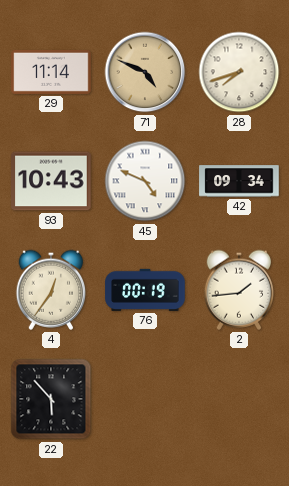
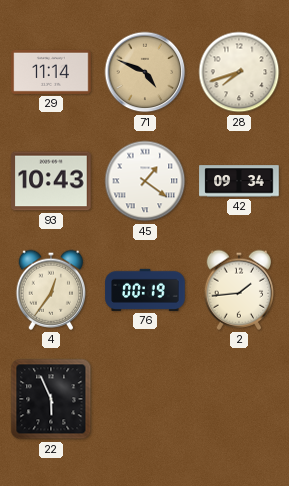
45: 4:49 -> 1:21 (145, 181)
22: 5:53 -> 5:56 (51, 399)
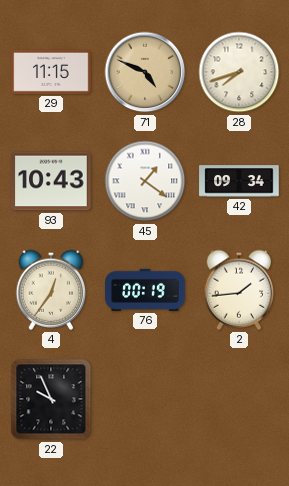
29: 11:14 -> 11:15 (51, 72)
22: 5:56 -> 9:56 (51, 399)
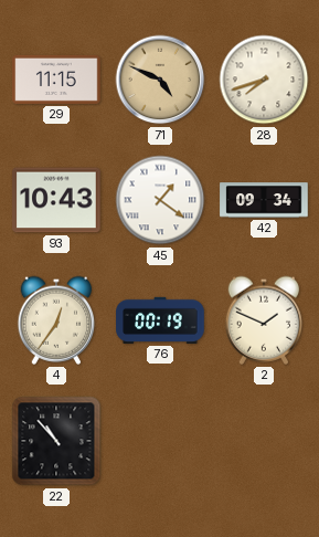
2: 1:44 -> 1:49 (264, 320)
22: 9:56 -> 10:53 (56, 441)
